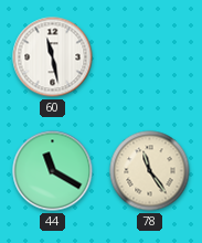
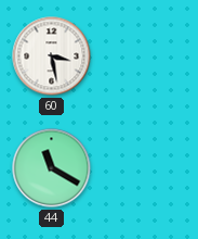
60: 11:28 -> 3:28 (52, 56)
78: 11:24 -> none (150, 171)
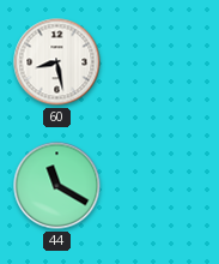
60: 3:28 -> 8:28 (57, 62)
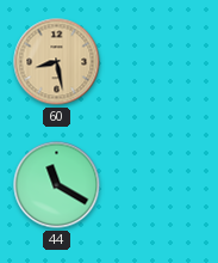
60 dial: white -> champagne (57, 62)
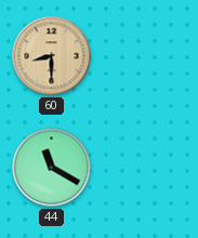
60: 8:28 -> 8:30 (52, 56)
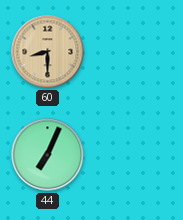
44: 11:20 -> 7:04 (48, 155)
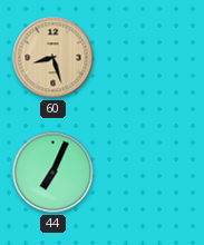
60: 8:30 -> 8:27 (54, 58)
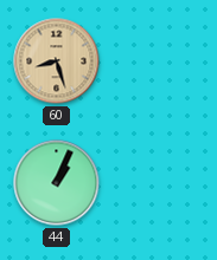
44: 7:04 -> 1:04 (57, 183)
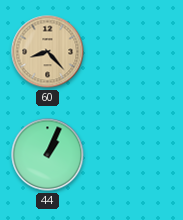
60: 8:27 -> 8:23 (48, 52)
